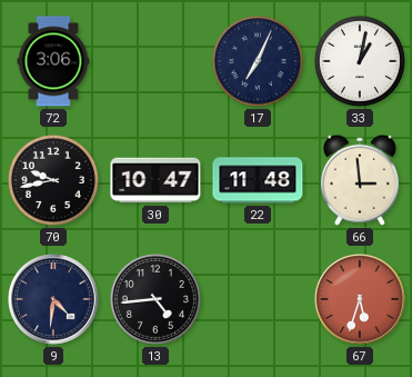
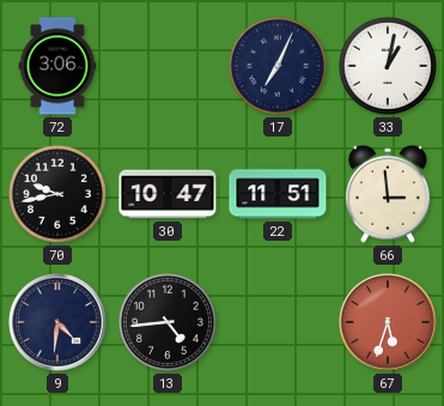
22: 11:48 -> 11:51 (278, 194)
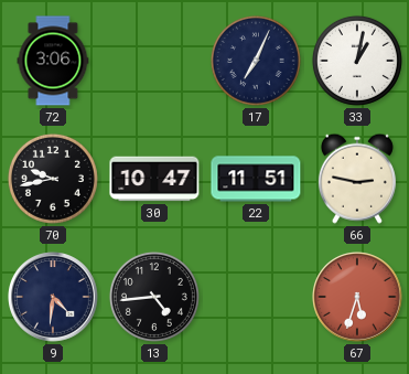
66: 2:59 -> 2:47 (357, 179)
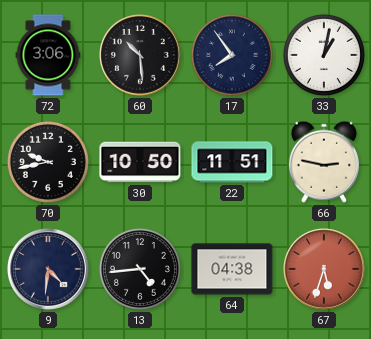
60: none -> 10:29 (141, 56)
17: 7:04 -> 7:54 (232, 55)
30: 10:47 -> 10:50 (140, 162)
64: none -> 04:38 (232, 269)
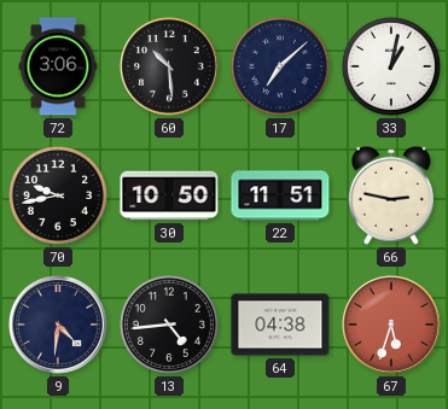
17: 7:54 -> 7:08 (280, 66)
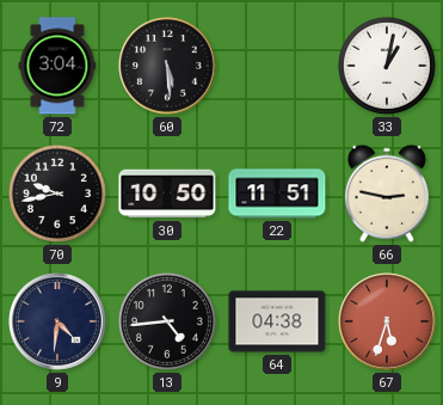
72: 3:06 -> 3:04 (57, 66)
60: 10:29 -> 5:29 (168, 67)
17: 7:08 -> none (280, 66)
